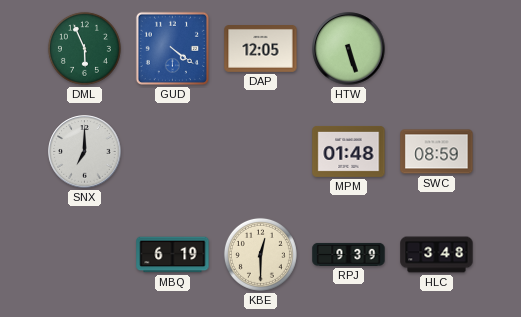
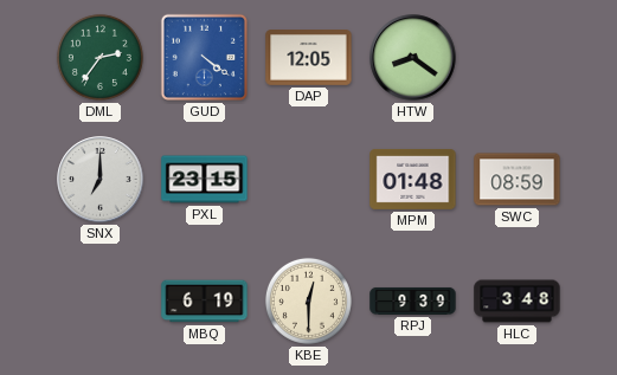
DML: 5:56 -> 2:36 (99, 57)
HTW: 5:27 -> 8:21 (413, 58)
PXL: none -> 23:15 (205, 180)
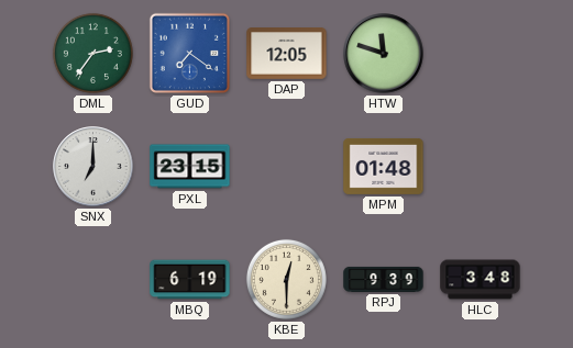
GUD: 4:21 -> 7:21 (189, 53)
HTW: 8:21 -> 11:48 (384, 54)
SWC: 08:59 -> none (518, 180)
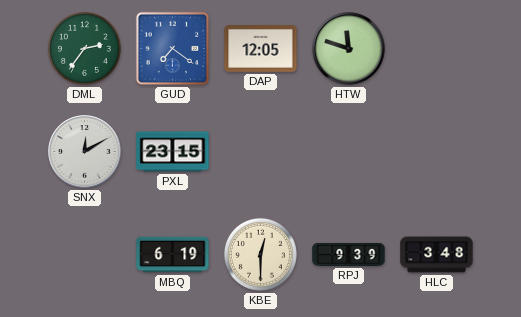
SNX: 7:00 -> 12:10 (85, 152)
MPM: 01:48 -> none (384, 166)
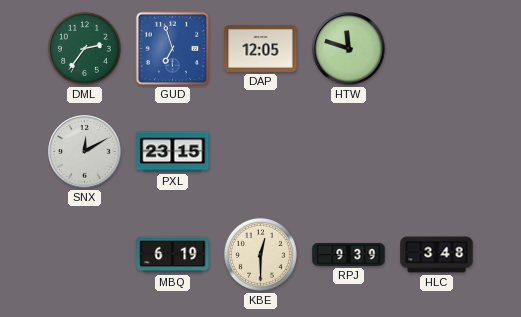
GUD: 7:21 -> 6:57 (172, 48)
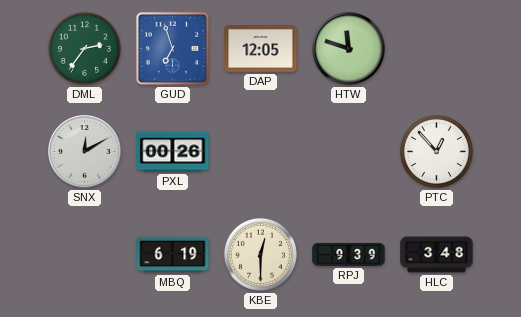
PXL: 23:15 -> 00:26 (173, 152)
PTC: none -> 12:53 (436, 151)
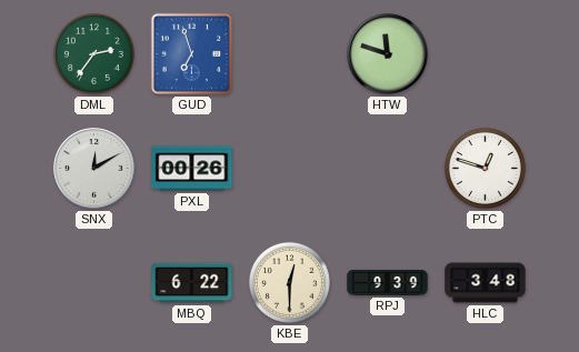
DAP: 12:05 -> none (261, 49)
PTC: 12:53 -> 12:48 (485, 168)
MBQ: 6:19 -> 6:22 (192, 283)
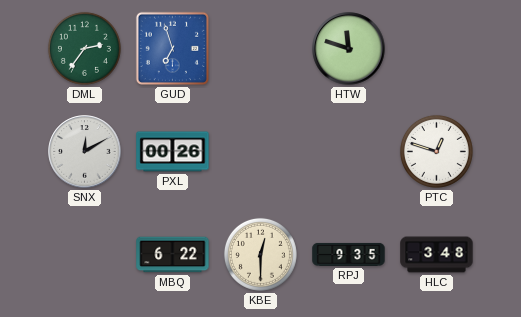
RPJ: 9:39 -> 9:35 (349, 254)
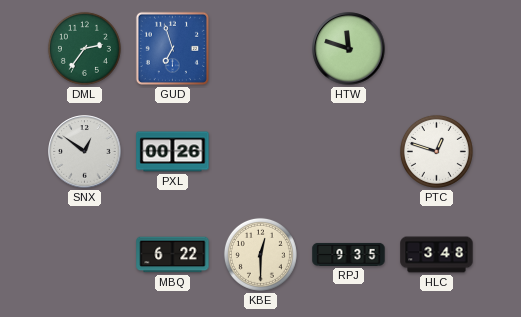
SNX: 12:10 -> 12:51 (85, 152)
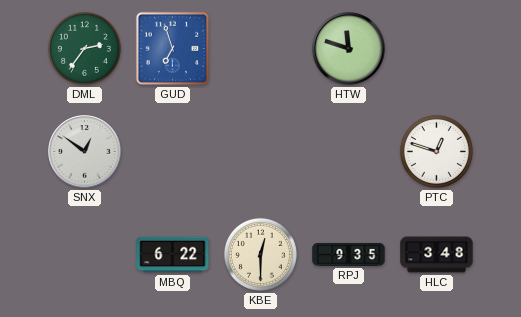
PXL: 00:26 -> none (173, 152)
